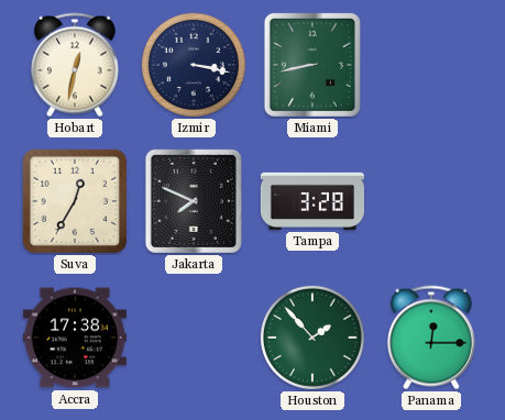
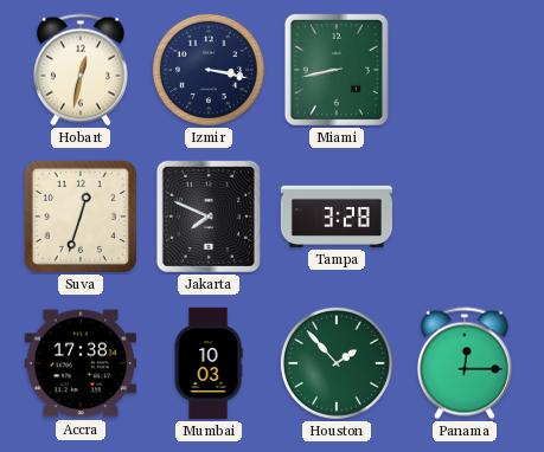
Suva: 12:35 -> 12:33 (81, 217)
Mumbai: none -> 10:03 (209, 363)
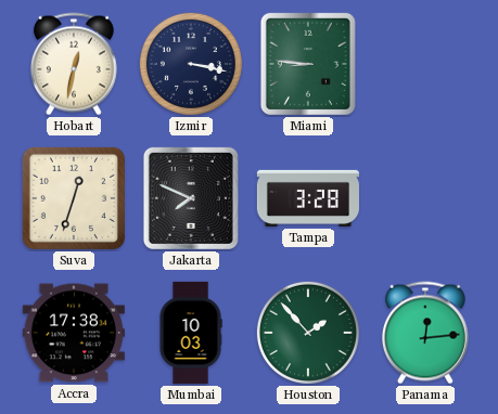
Miami: 8:43 -> 8:46 (308, 64)
Panama: 12:15 -> 12:14 (425, 333)
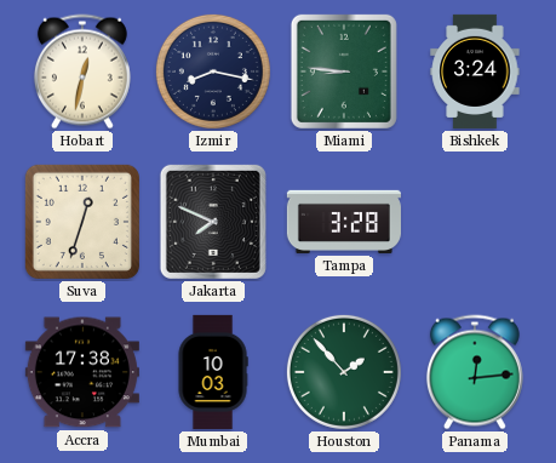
Izmir: 3:17 -> 8:17 (213, 72)
Bishkek: none -> 3:24 (475, 72)
